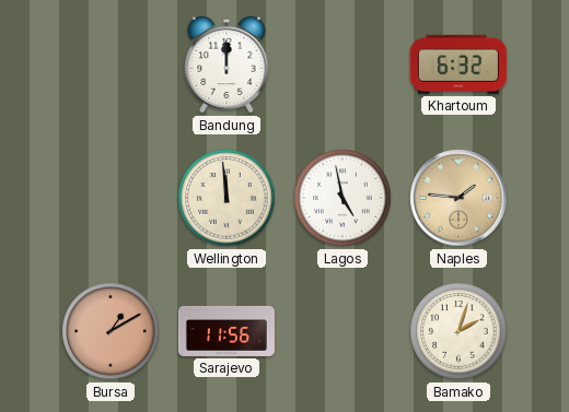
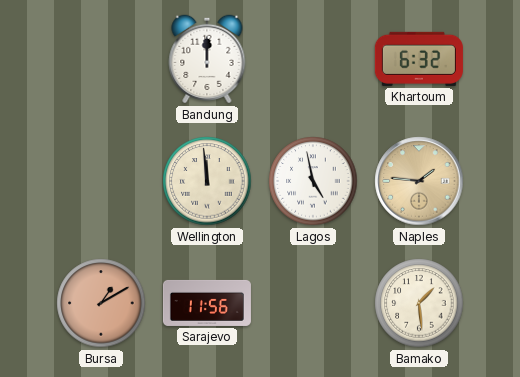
Bamako: 2:03 -> 1:29 (419, 303)
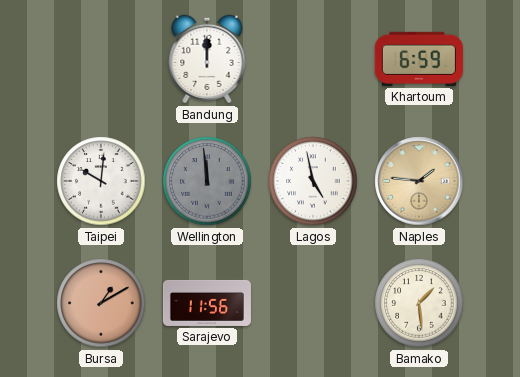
Khartoum: 6:32 -> 6:59 (419, 59)
Taipei: none -> 10:01 (101, 181)
Wellington dial: cream -> grey (207, 181)
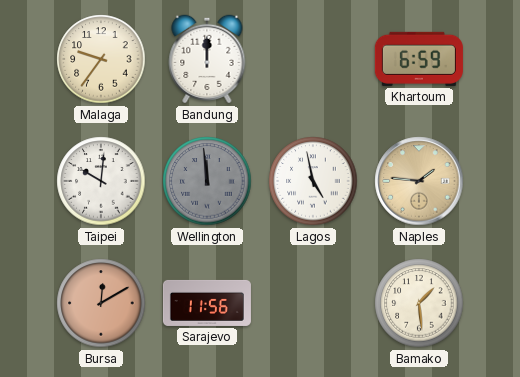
Malaga: none -> 9:36 (101, 59)
Bursa: 1:10 -> 12:10 (101, 303)
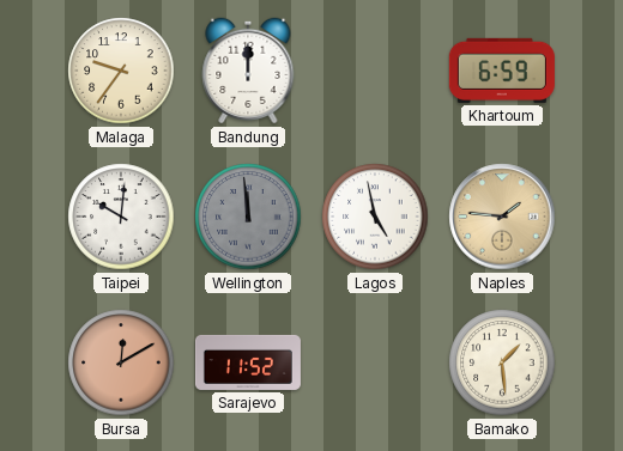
Sarajevo: 11:56 -> 11:52 (248, 362)
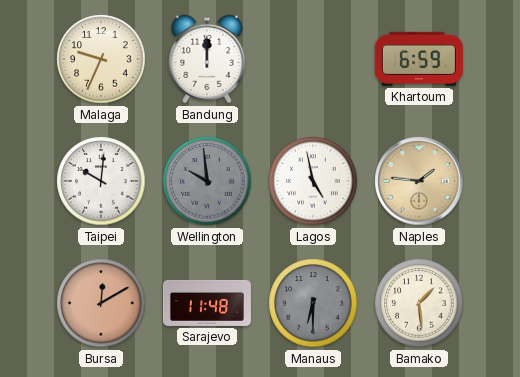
Malaga: 9:36 -> 9:34 (101, 59)
Wellington: 11:59 -> 9:59 (207, 181)
Sarajevo: 11:52 -> 11:48 (207, 303)
Manaus: none -> 6:30 (313, 303)
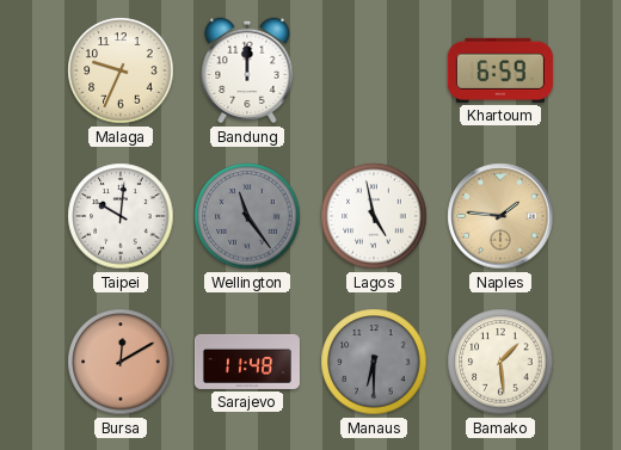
Wellington: 9:59 -> 11:24 (247, 216)
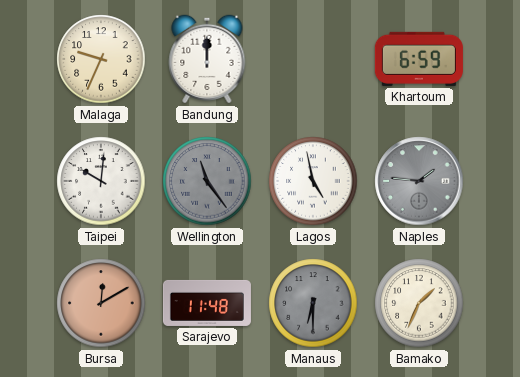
Naples dial: champagne -> grey (419, 181)
Bamako: 1:29 -> 1:34 (419, 303)
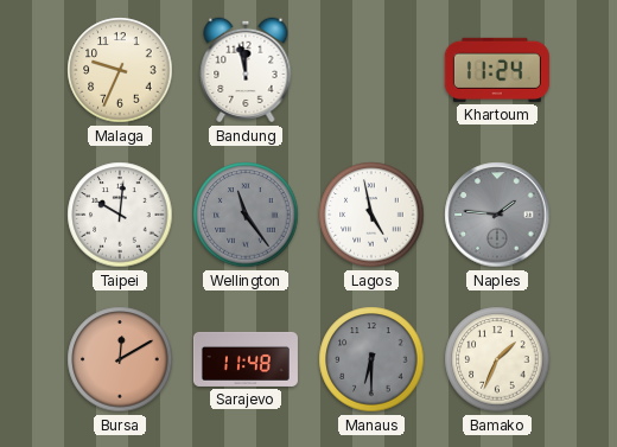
Bandung: 12:00 -> 11:58 (246, 70)
Khartoum: 6:59 -> 11:24 (497, 70)
